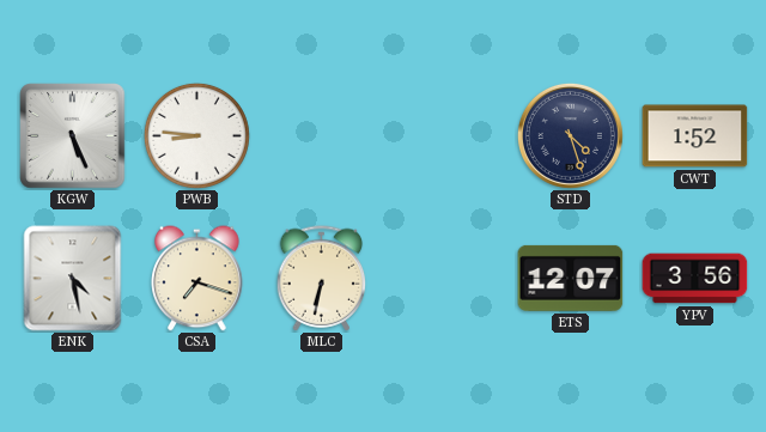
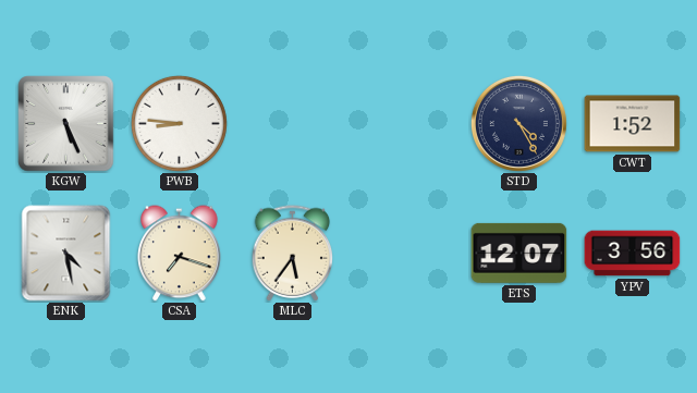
STD: 4:27 -> 4:25 (518, 123)
MLC: 6:32 -> 5:36 (293, 254)
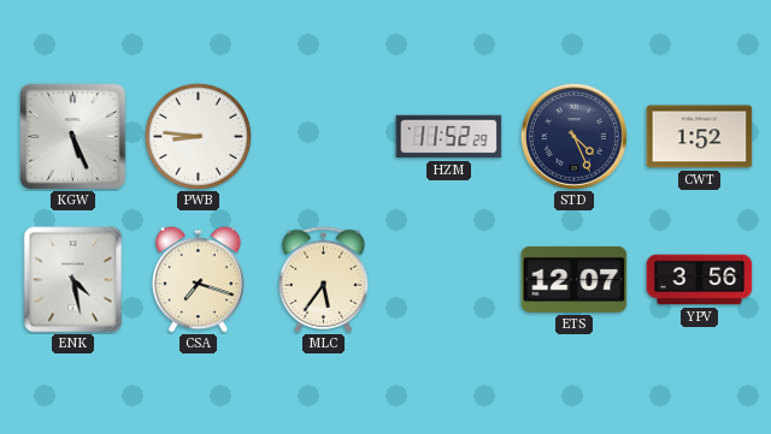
HZM: none -> 11:52 (449, 137)
STD: 4:25 -> 4:26 (573, 136)
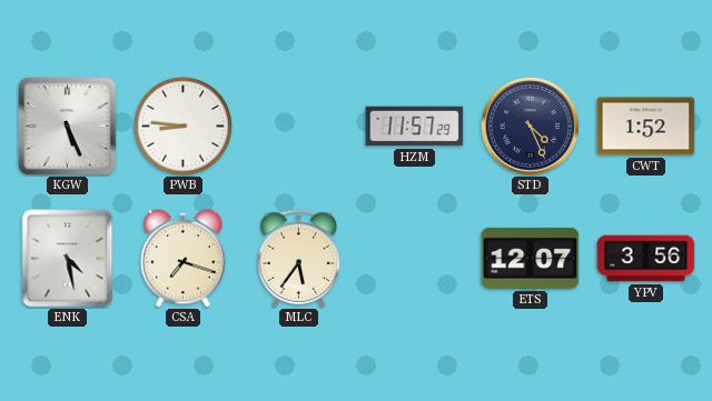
HZM: 11:52 -> 11:57 (415, 127)
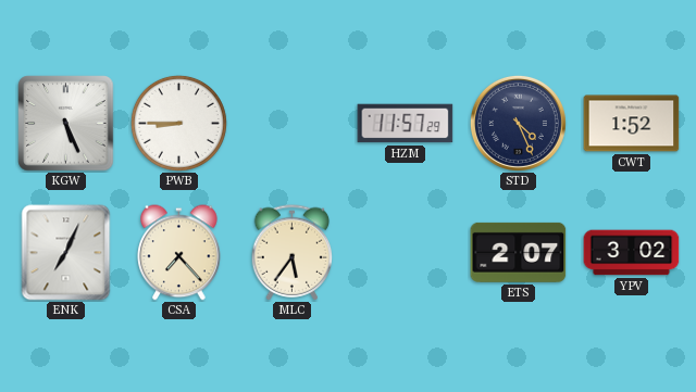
PWB: 8:46 -> 8:45 (178, 123)
ENK: 4:28 -> 7:04 (66, 253)
CSA: 7:18 -> 7:23 (179, 253)
ETS: 12:07 -> 2:07 (519, 252)
YPV: 3:56 -> 3:02 (632, 253)
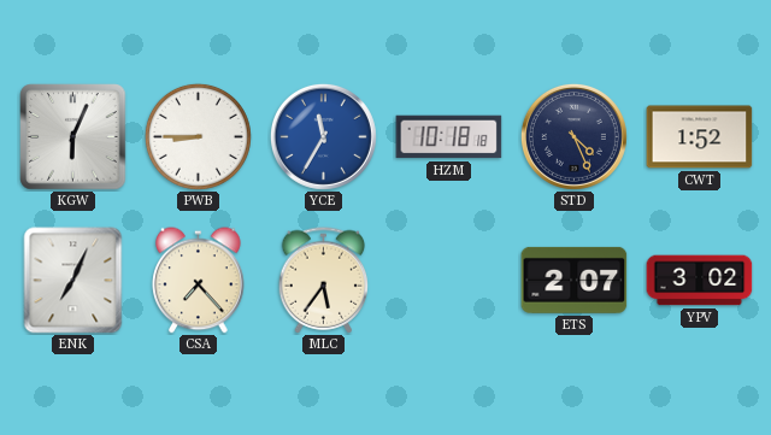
KGW: 5:26 -> 6:04 (73, 137)
YCE: none -> 11:35 (323, 136)
HZM: 11:57 -> 10:18 (449, 137)
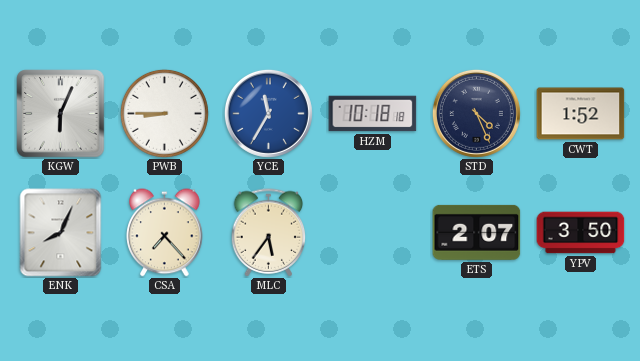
ENK: 7:04 -> 8:04 (61, 233)
YPV: 3:02 -> 3:50 (581, 233)
